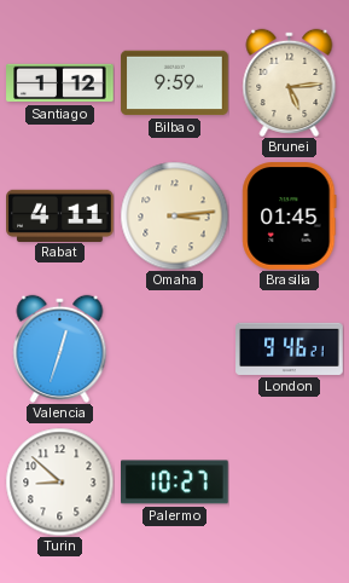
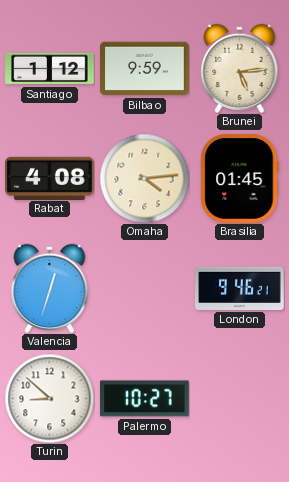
Rabat: 4:11 -> 4:08 (50, 178)
Omaha: 3:14 -> 4:14 (144, 178)
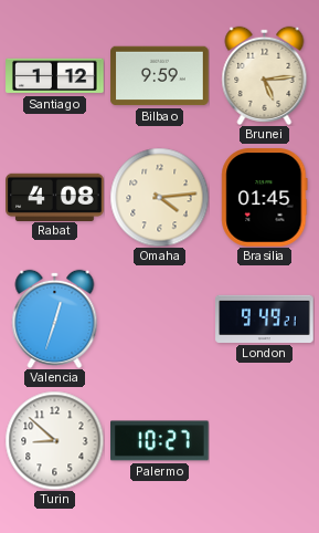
London: 9:46 -> 9:49 (265, 318)
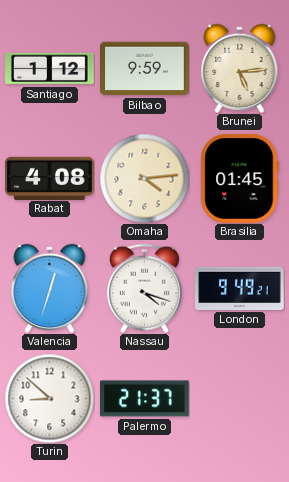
Nassau: none -> 4:18 (144, 288)
Palermo: 10:27 -> 21:37 (145, 399)
